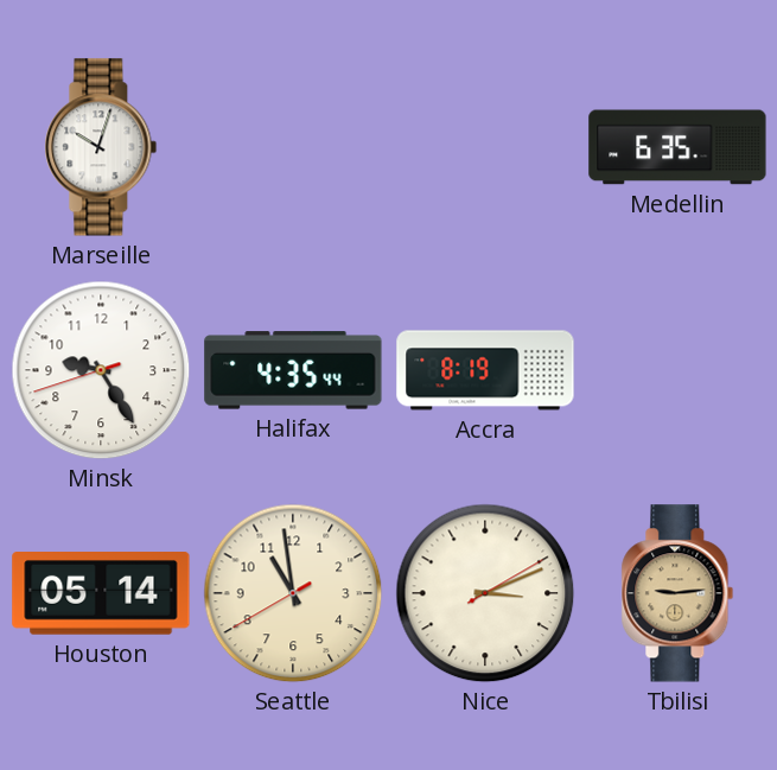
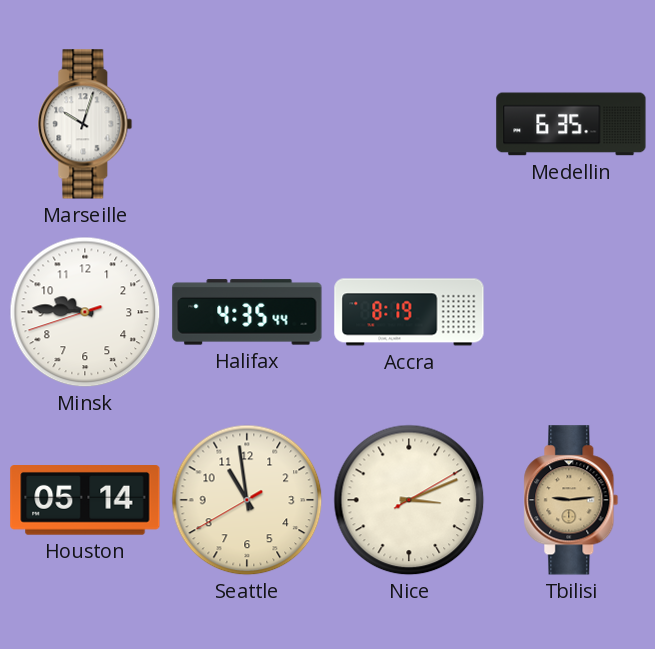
Minsk: 9:24 -> 9:45 (85, 312)
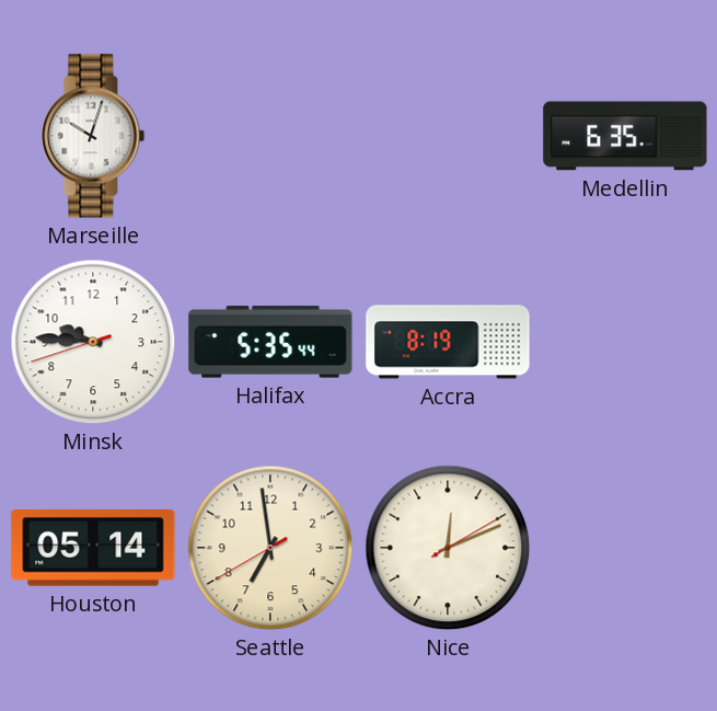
Halifax: 4:35 -> 5:35 (270, 342)
Seattle: 10:58 -> 6:58 (270, 548)
Nice: 3:11 -> 12:11 (448, 548)
Tbilisi: 9:14 -> none (571, 500)
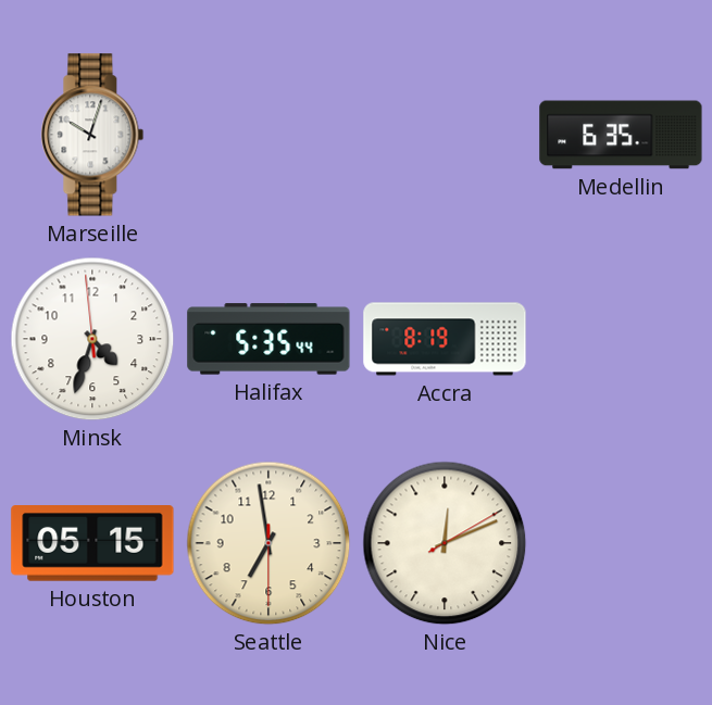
Minsk: 9:45 -> 4:32 (92, 339)
Houston: 05:14 -> 05:15 (92, 544)
Seattle: 6:58:40 -> 6:58:30 (268, 543)
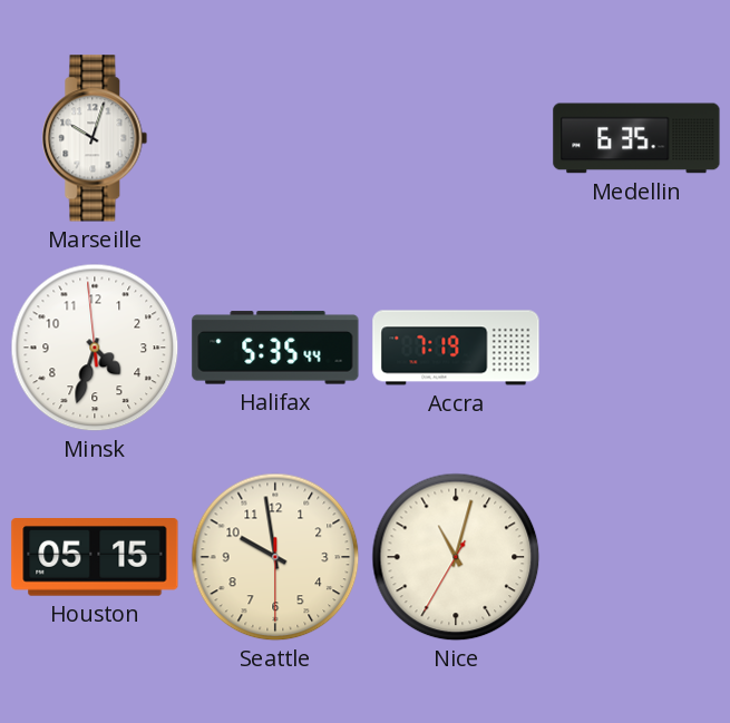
Accra: 8:19 -> 7:19 (456, 348)
Seattle: 6:58 -> 9:58 (275, 557)
Nice: 12:11 -> 11:02 (456, 557)
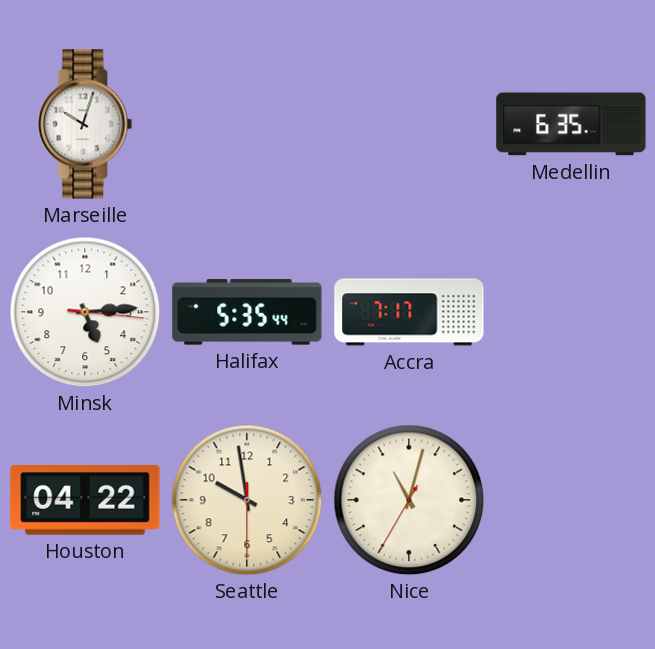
Minsk: 4:32 -> 5:14 (85, 312)
Accra: 7:19 -> 7:17 (409, 312)
Houston: 05:15 -> 04:22 (85, 501)
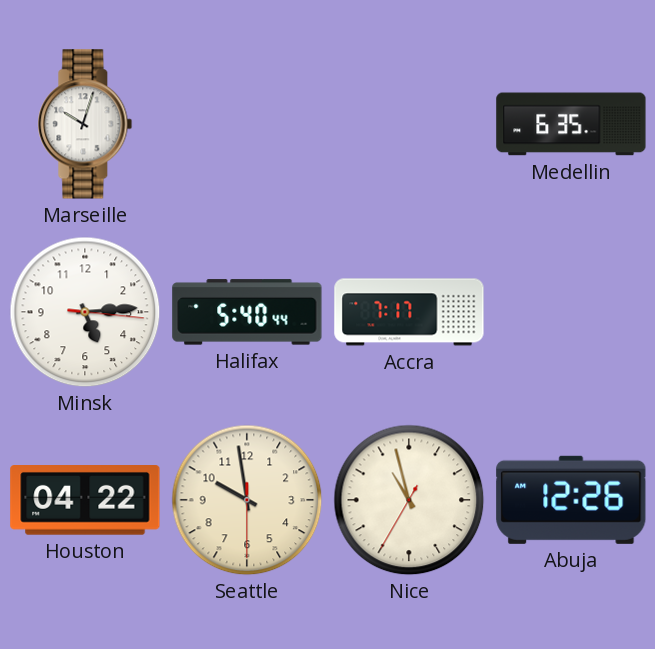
Halifax: 5:35 -> 5:40 (247, 312)
Nice: 11:02 -> 10:57 (409, 500)
Abuja: none -> 12:26 (571, 500)
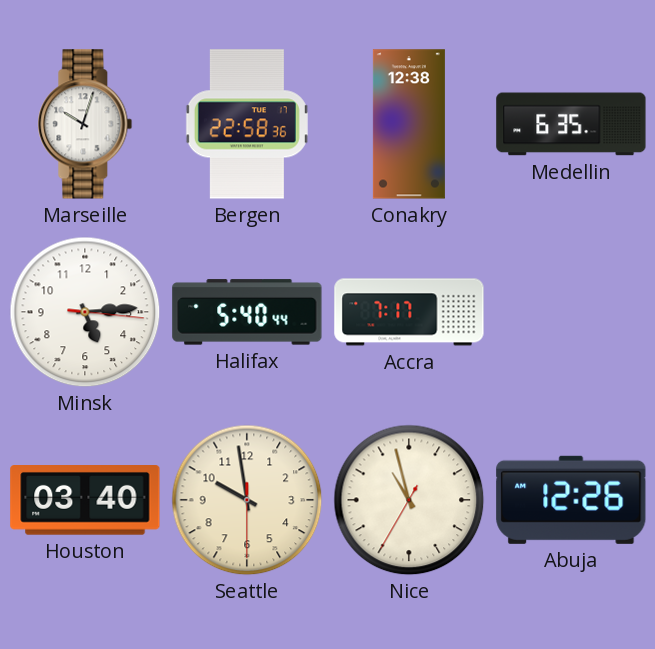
Bergen: none -> 22:58 (247, 124)
Conakry: none -> 12:38 (409, 124)
Houston: 04:22 -> 03:40 (85, 501)
